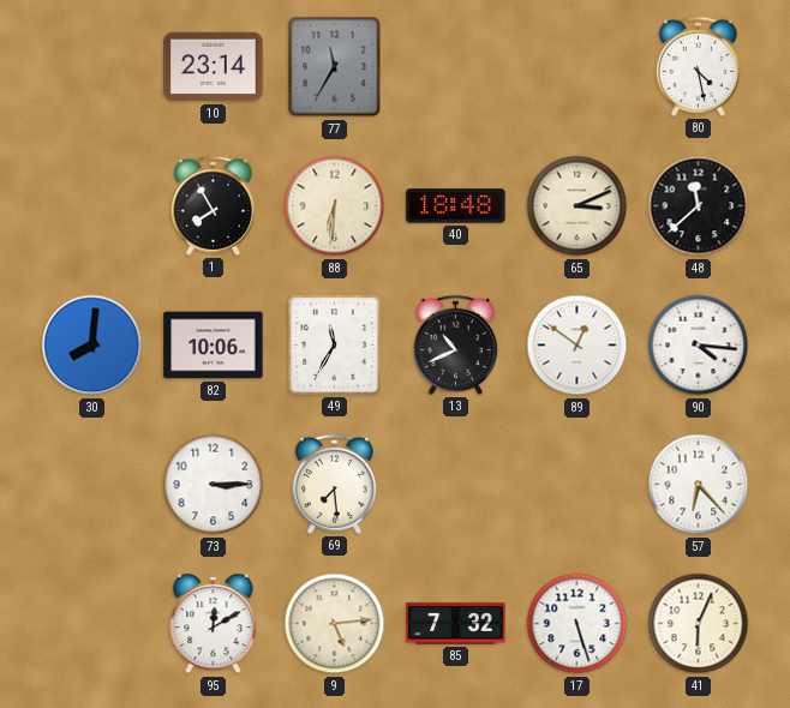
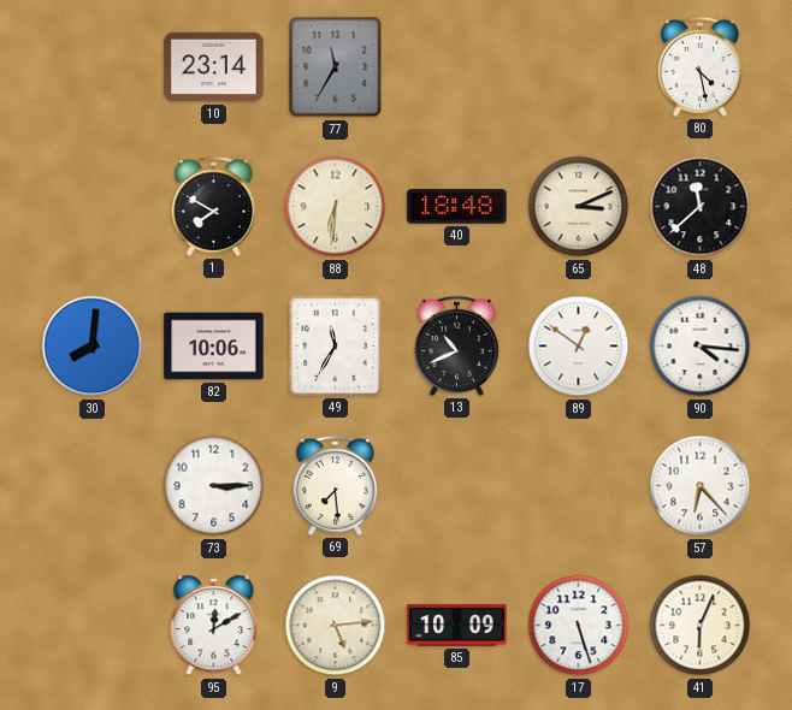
1: 7:55 -> 7:50 (213, 206)
85: 7:32 -> 10:09 (457, 626)
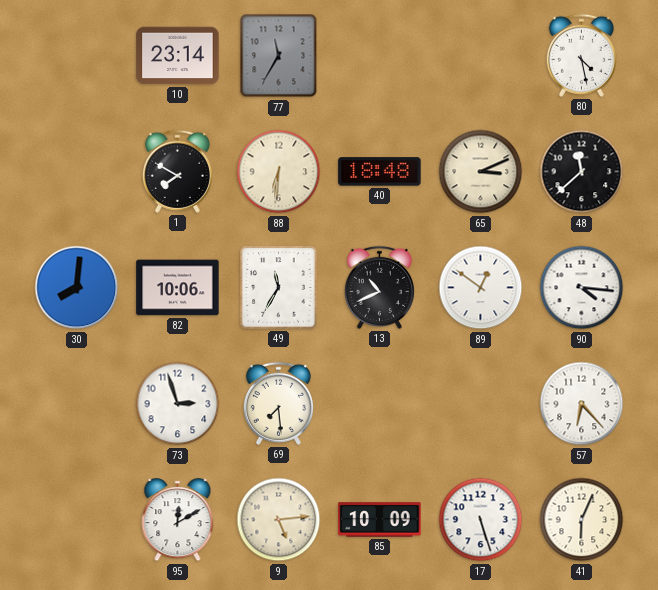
73: 3:15 -> 2:57 (178, 404)
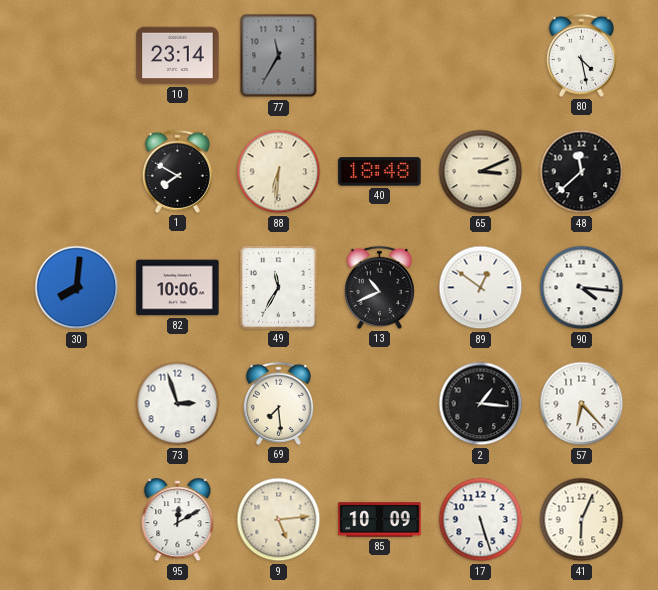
2: none -> 1:16 (481, 404)
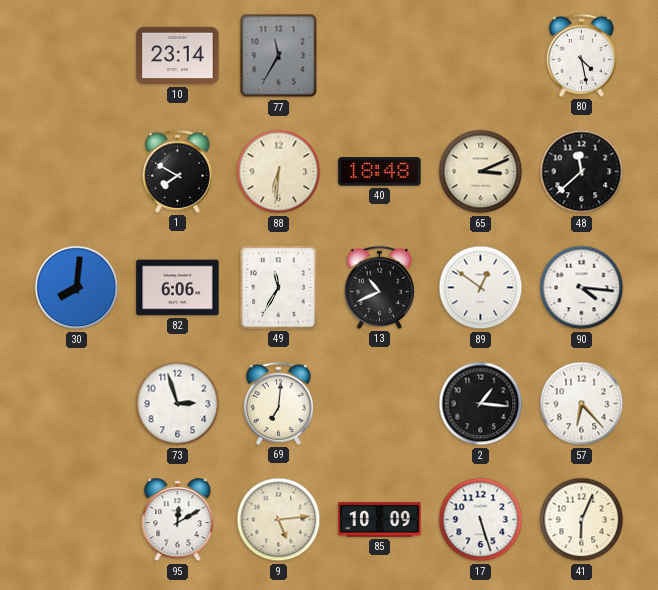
82: 10:06 -> 6:06 (178, 288)
69: 7:29 -> 7:01 (278, 403)
